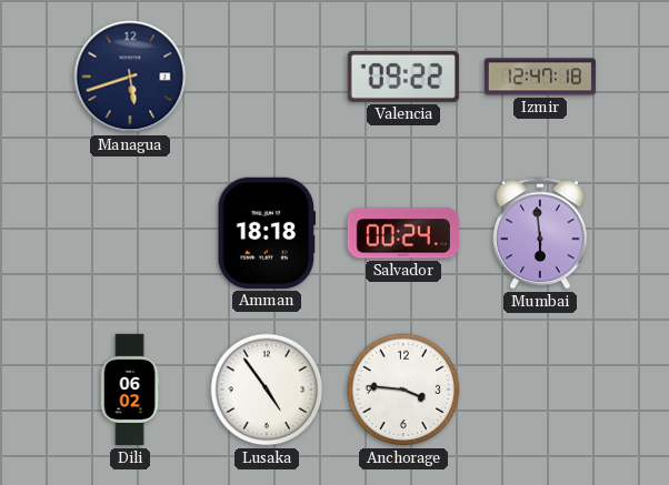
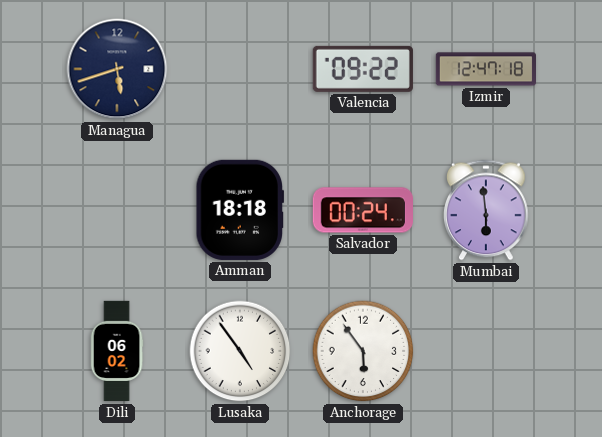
Anchorage: 3:46 -> 5:54 (363, 351)
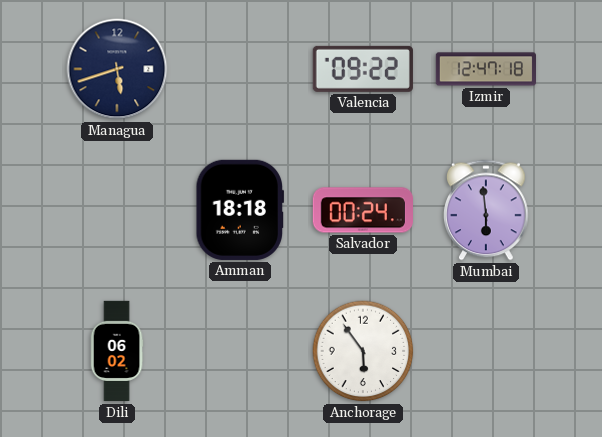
Lusaka: 4:54 -> none (240, 351)
